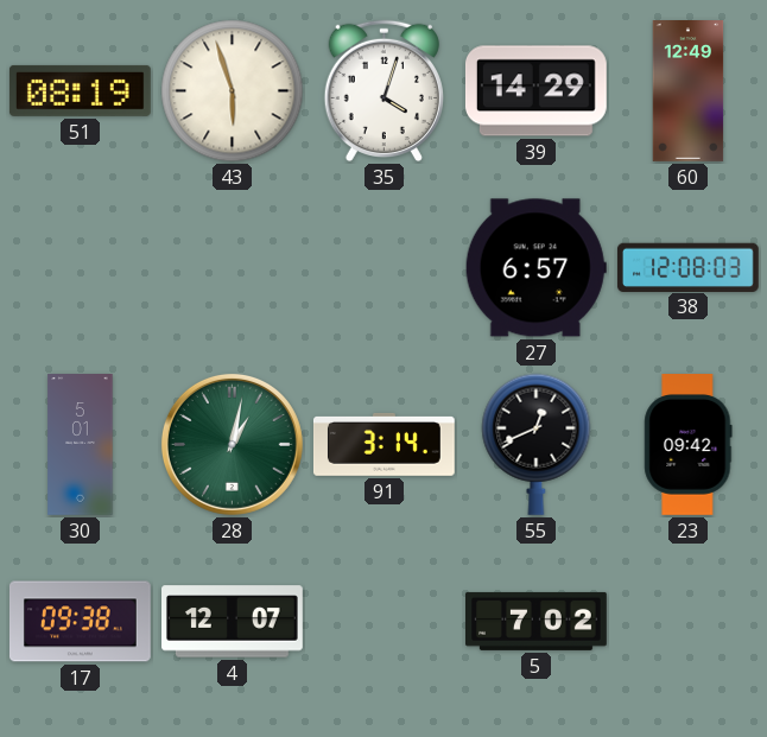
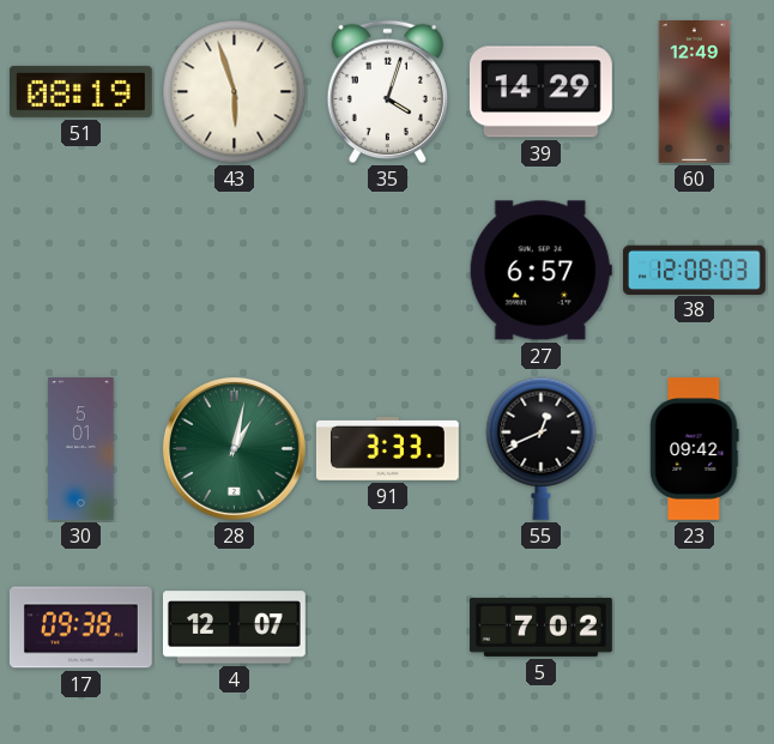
91: 3:14 -> 3:33 (388, 448)
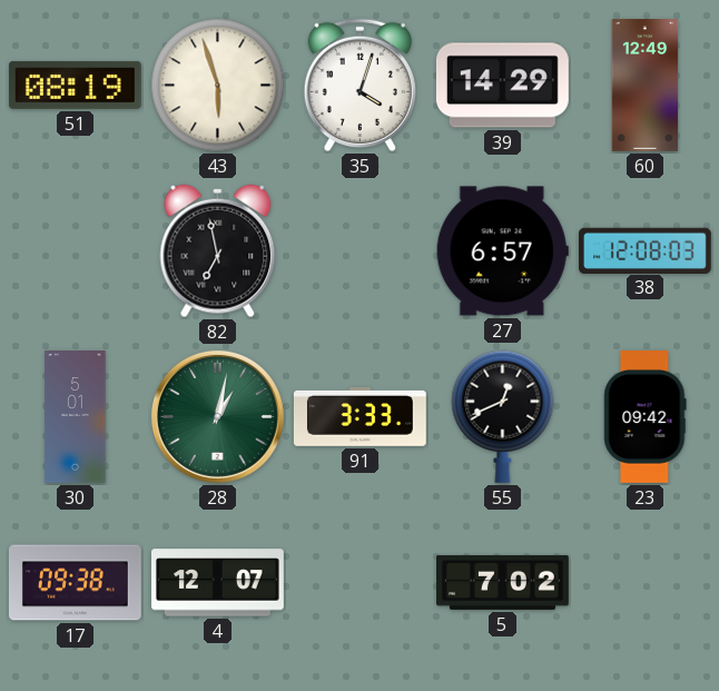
82: none -> 6:58 (218, 251)
